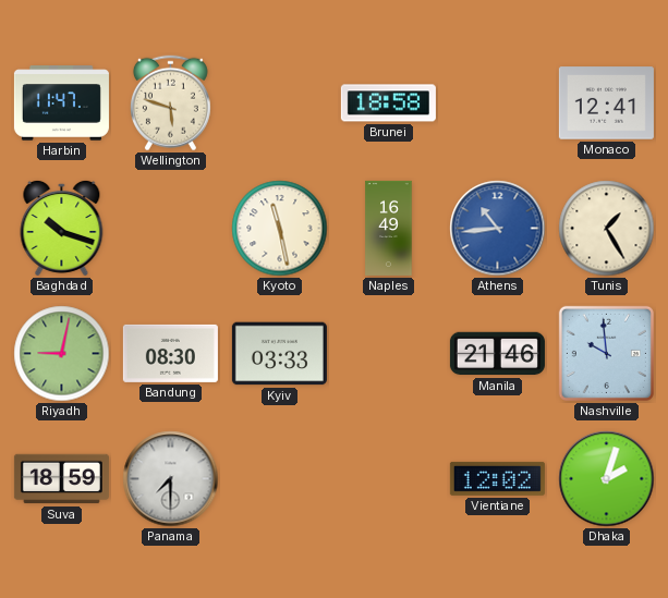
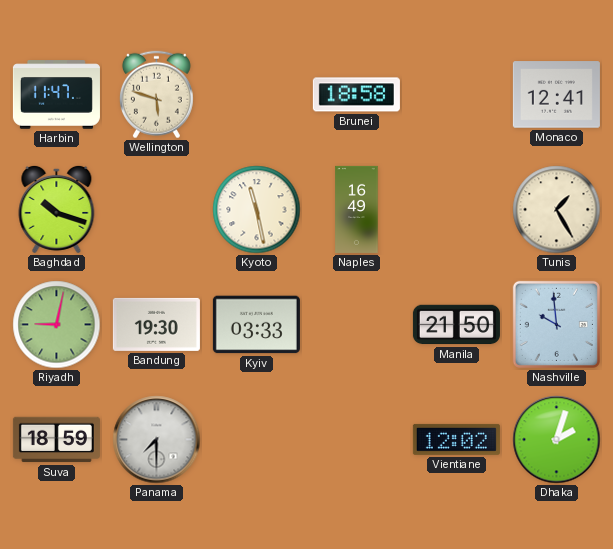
Athens: 10:44 -> none (498, 229)
Bandung: 08:30 -> 19:30 (156, 324)
Manila: 21:46 -> 21:50 (456, 325)
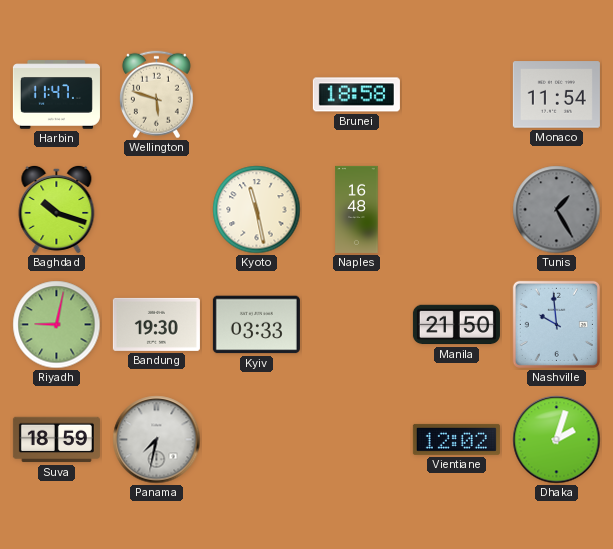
Monaco: 12:41 -> 11:54 (556, 95)
Naples: 16:49 -> 16:48 (357, 209)
Tunis dial: cream -> grey (557, 210)
Panama: 7:30 -> 7:32 (157, 440)
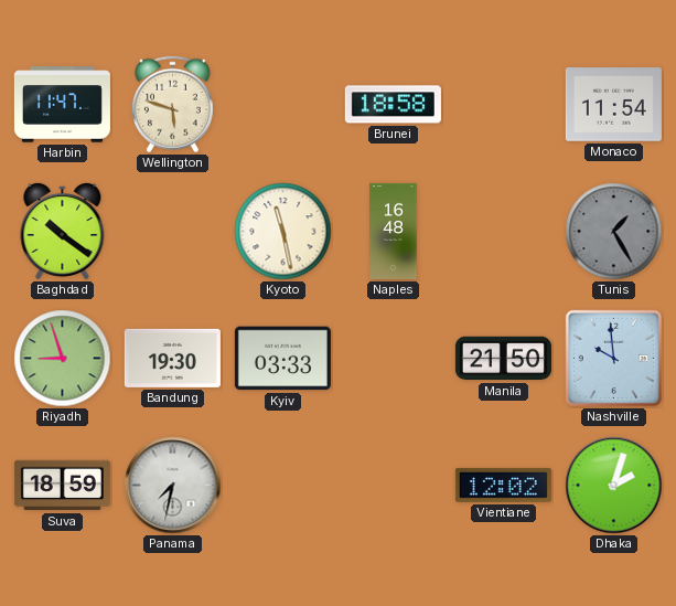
Baghdad: 10:18 -> 10:21 (63, 231)
Riyadh: 9:02 -> 8:57 (63, 359)
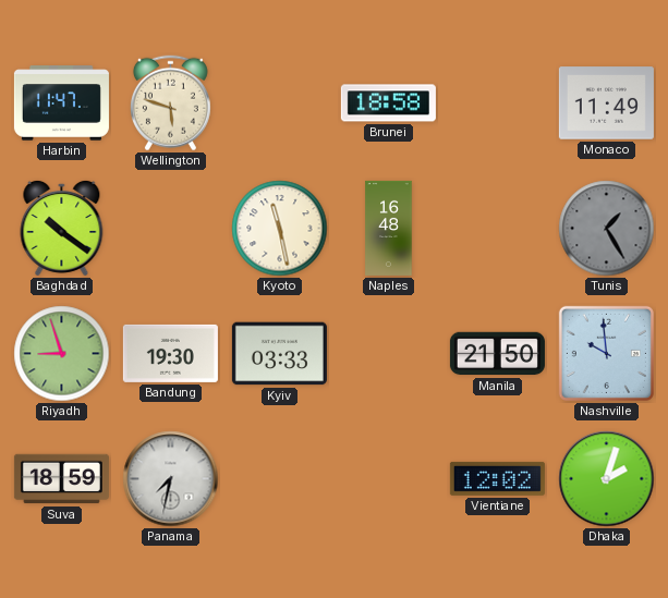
Monaco: 11:54 -> 11:49 (606, 103)
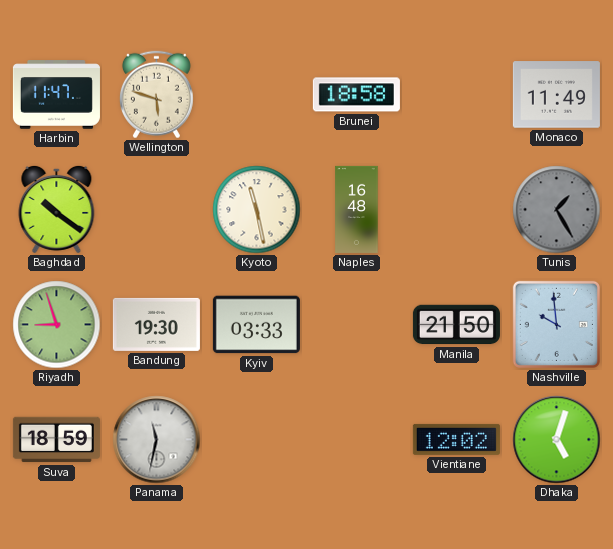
Panama: 7:32 -> 11:32 (157, 440)
Dhaka: 2:03 -> 5:03 (557, 440)
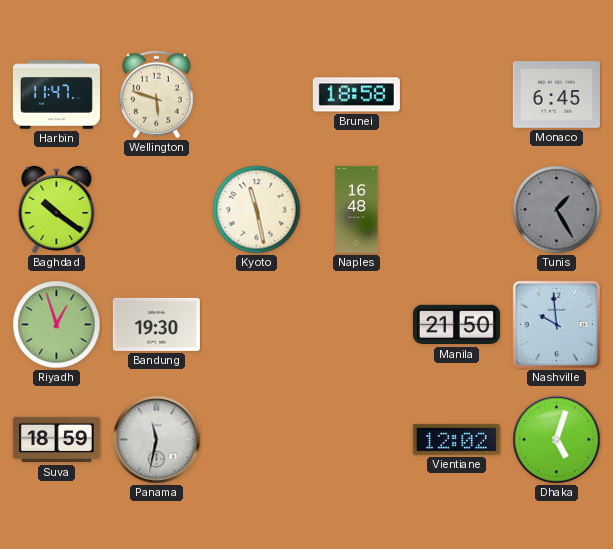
Monaco: 11:49 -> 6:45 (556, 95)
Riyadh: 8:57 -> 12:57 (57, 325)
Kyiv: 03:33 -> none (256, 325)
